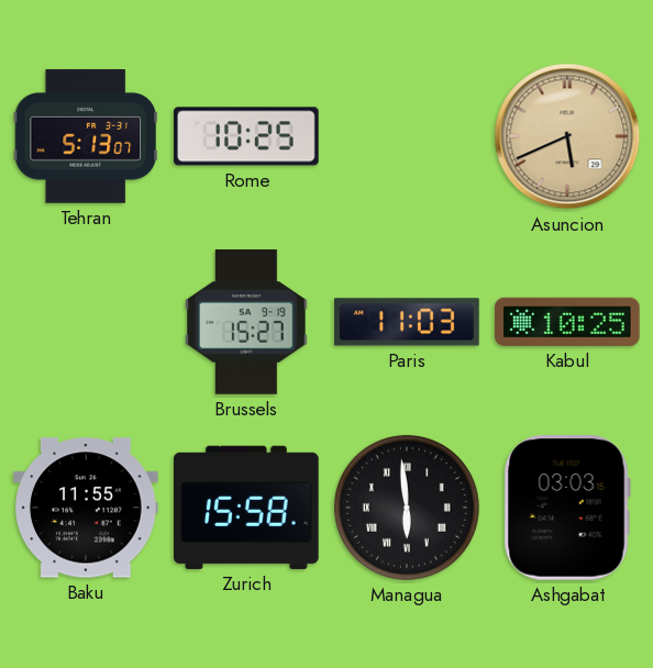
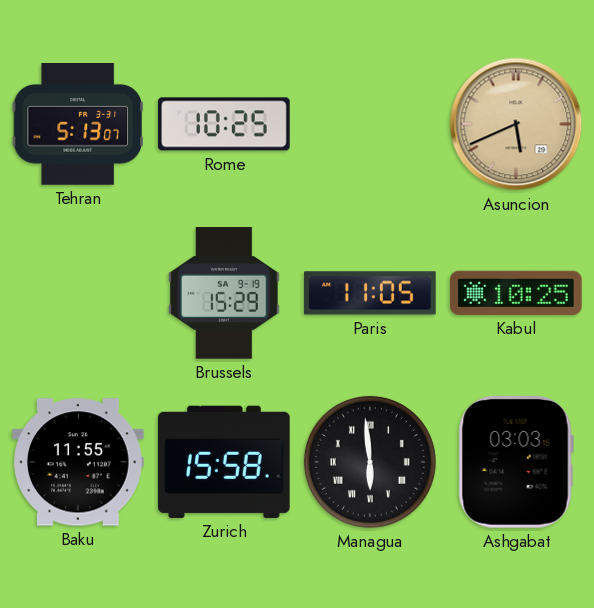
Brussels: 15:27 -> 15:29 (224, 293)
Paris: 11:03 -> 11:05 (370, 293)
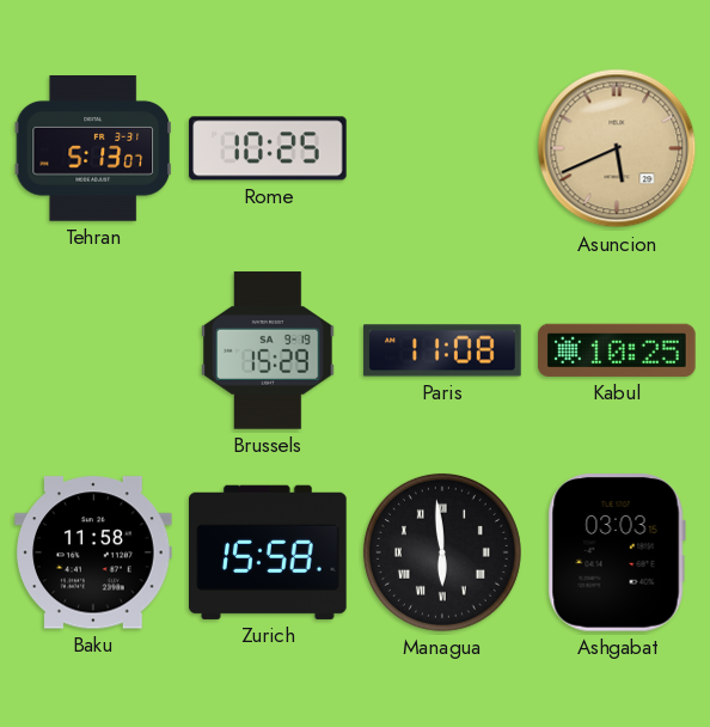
Paris: 11:05 -> 11:08 (442, 350)
Baku: 11:55 -> 11:58 (93, 552)
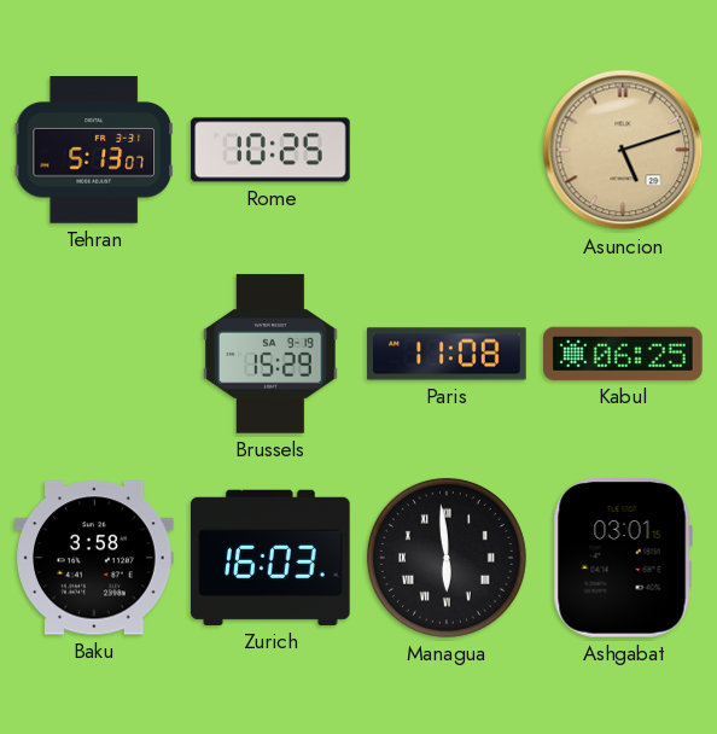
Asuncion: 5:41 -> 5:12 (623, 150)
Kabul: 10:25 -> 06:25 (623, 354)
Baku: 11:58 -> 3:58 (94, 558)
Zurich: 15:58 -> 16:03 (272, 558)
Ashgabat: 03:03 -> 03:01 (623, 559)
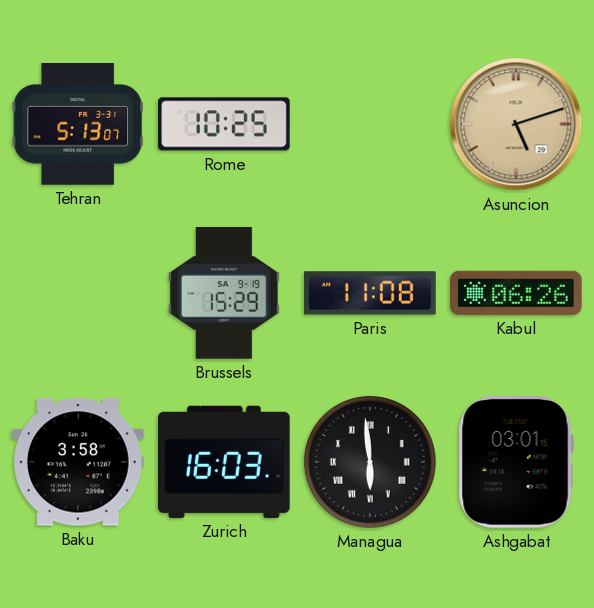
Kabul: 06:25 -> 06:26 (516, 293)
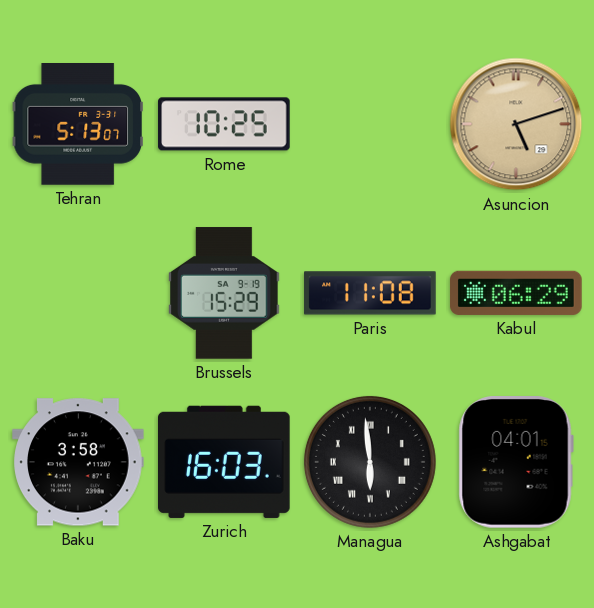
Kabul: 06:26 -> 06:29 (516, 293)
Ashgabat: 03:01 -> 04:01 (516, 463)
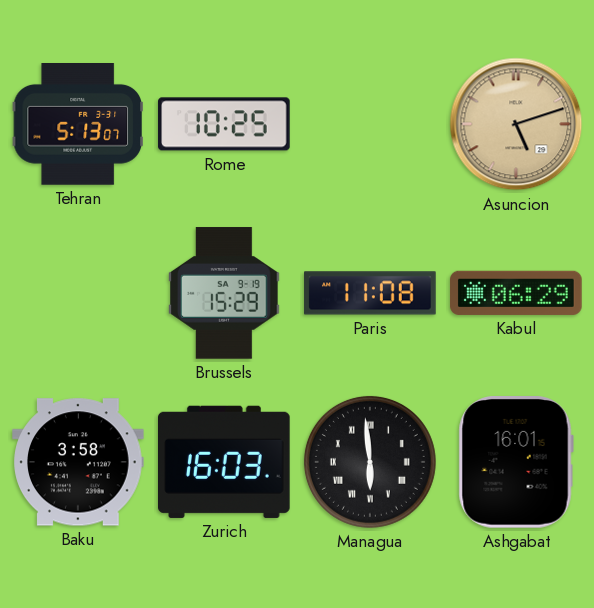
Ashgabat: 04:01 -> 16:01 (516, 463)
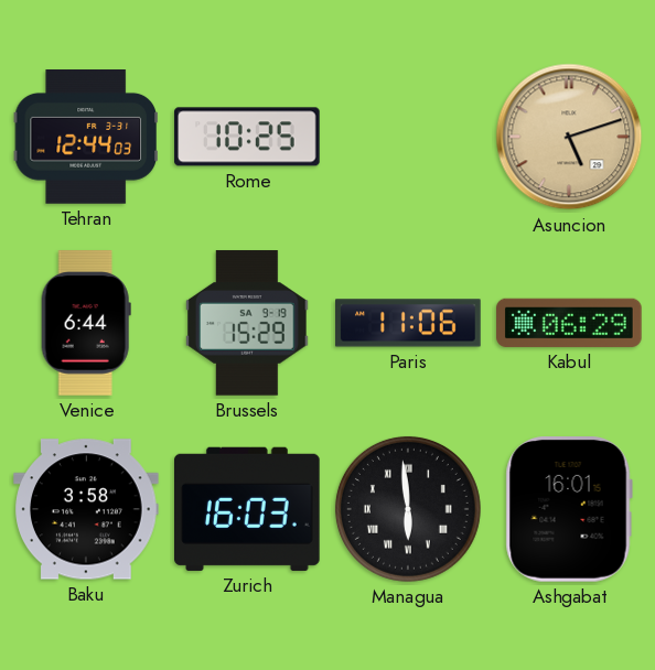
Tehran: 5:13 -> 12:44 (86, 138)
Venice: none -> 6:44 (86, 323)
Paris: 11:08 -> 11:06 (408, 323)
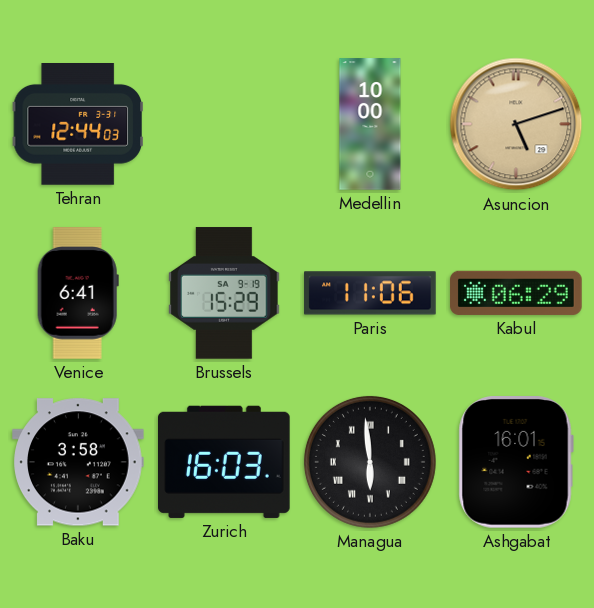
Rome: 10:25 -> none (247, 137)
Medellin: none -> 10:00 (370, 124)
Venice: 6:44 -> 6:41 (78, 293)
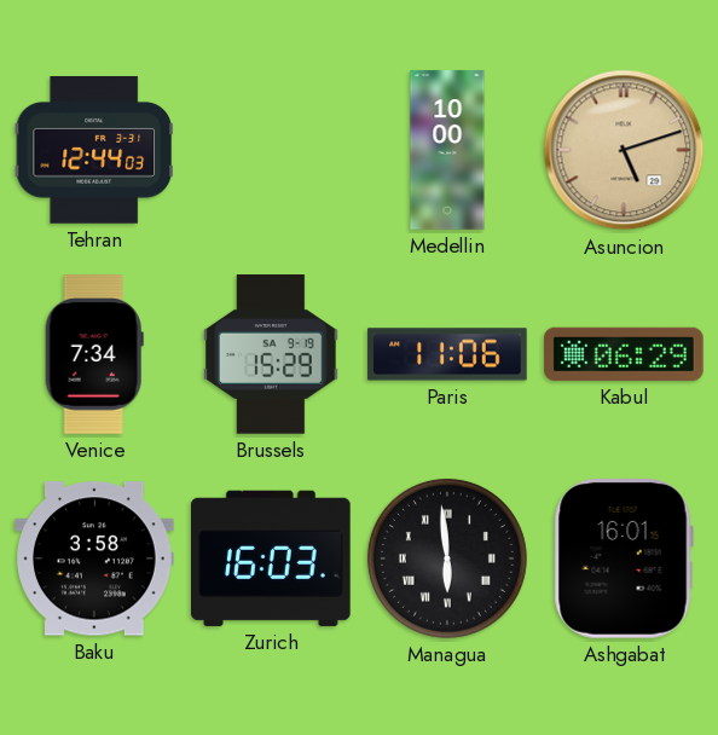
Venice: 6:41 -> 7:34 (94, 354)
